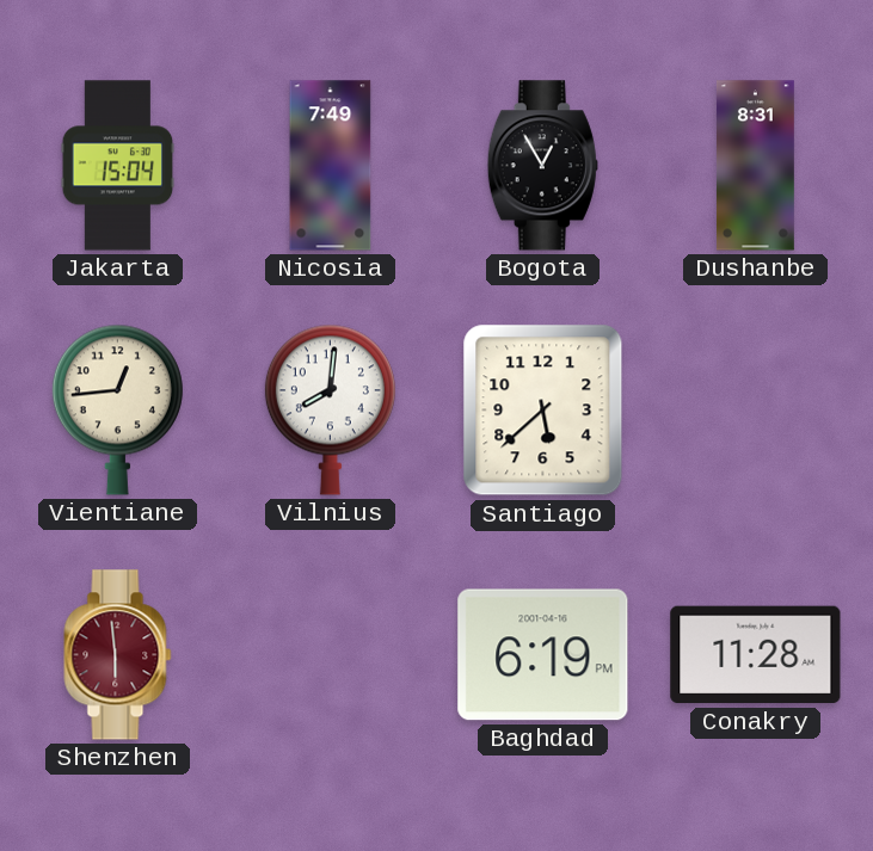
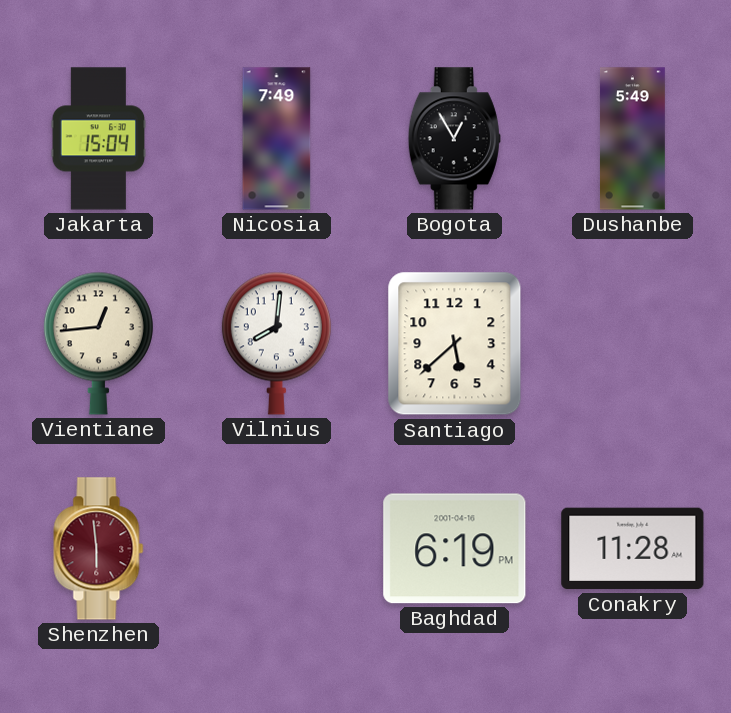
Dushanbe: 8:31 -> 5:49 (632, 139)
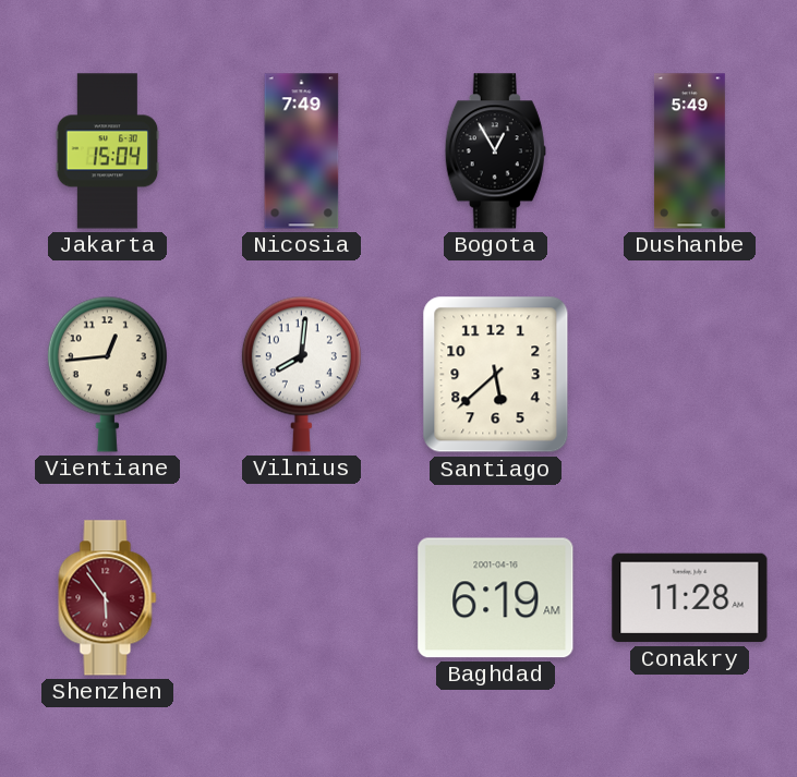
Shenzhen: 5:59 -> 5:54 (108, 598)
Baghdad: 6:19 PM -> 6:19 AM (496, 598)
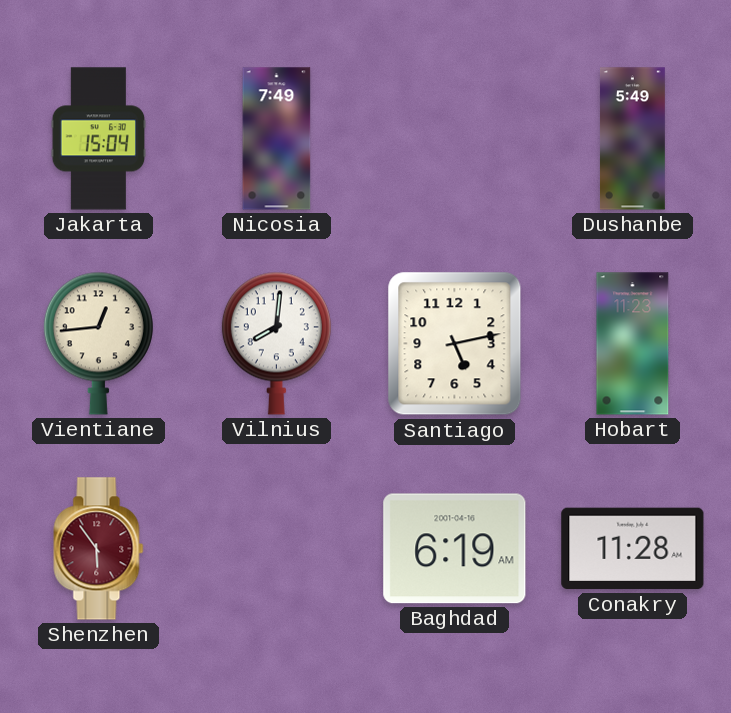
Bogota: 12:55 -> none (495, 151)
Santiago: 5:38 -> 5:13 (455, 344)
Hobart: none -> 11:23 (633, 344)
